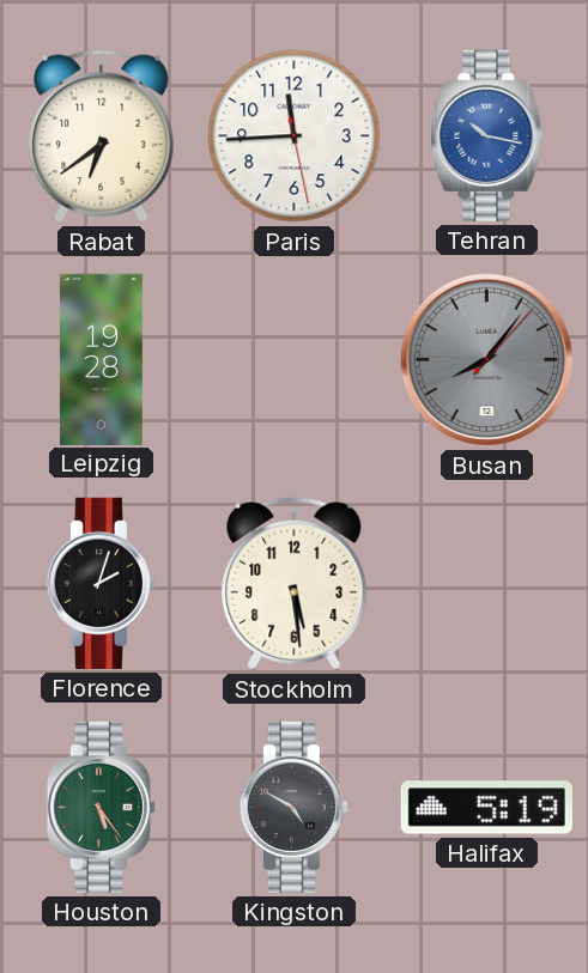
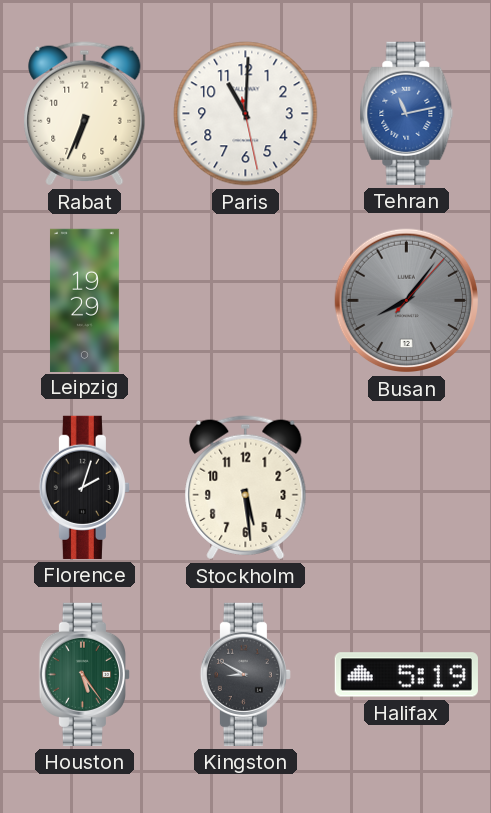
Rabat: 6:39 -> 6:34 (85, 114)
Paris: 11:44 -> 11:00 (246, 114)
Tehran: 10:17 -> 11:13 (407, 113)
Leipzig: 19:28 -> 19:29 (84, 300)
Kingston: 4:50 -> 8:50 (245, 674)
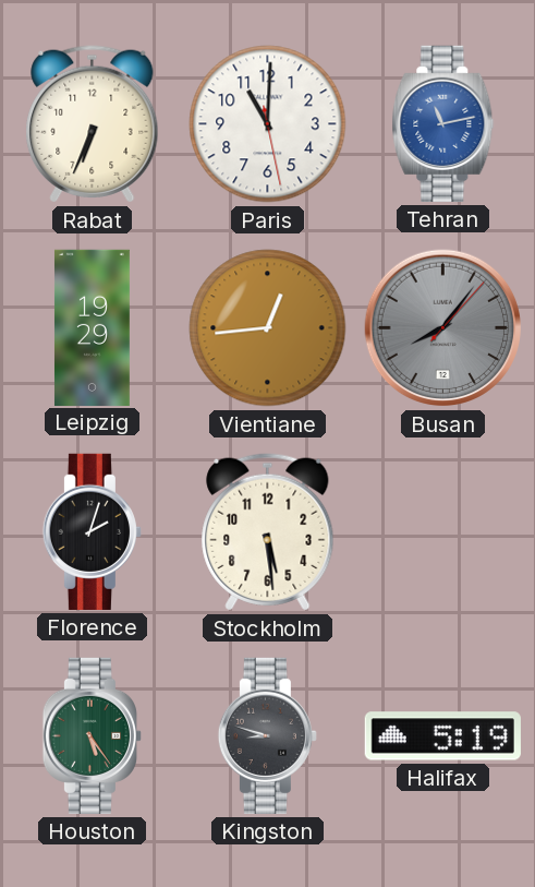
Vientiane: none -> 12:44 (268, 328)
Kingston: 8:50 -> 8:48 (267, 735)
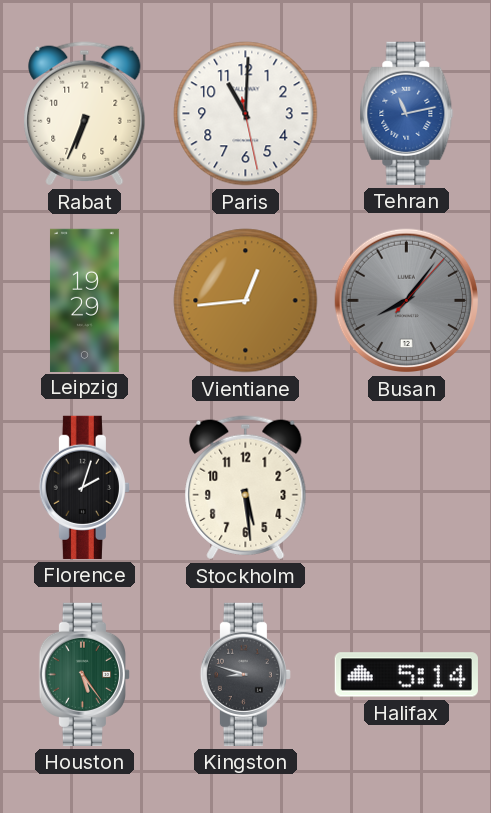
Halifax: 5:19 -> 5:14 (406, 675)
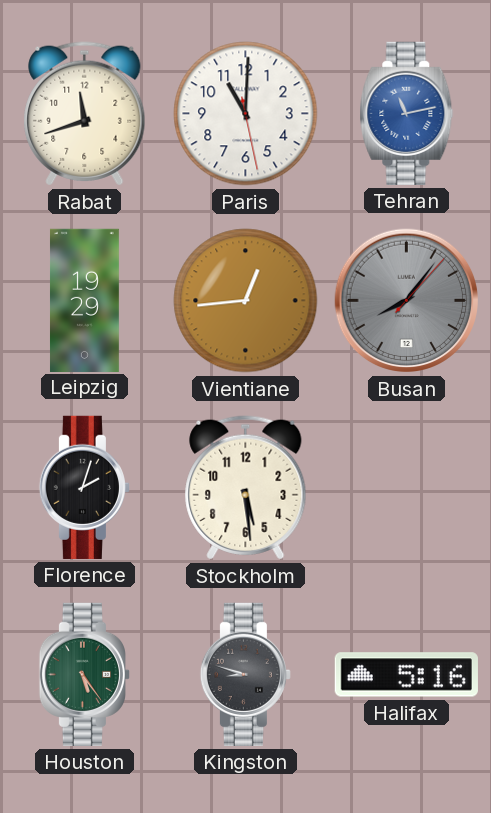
Rabat: 6:34 -> 11:42 (85, 114)
Halifax: 5:14 -> 5:16 (406, 675)
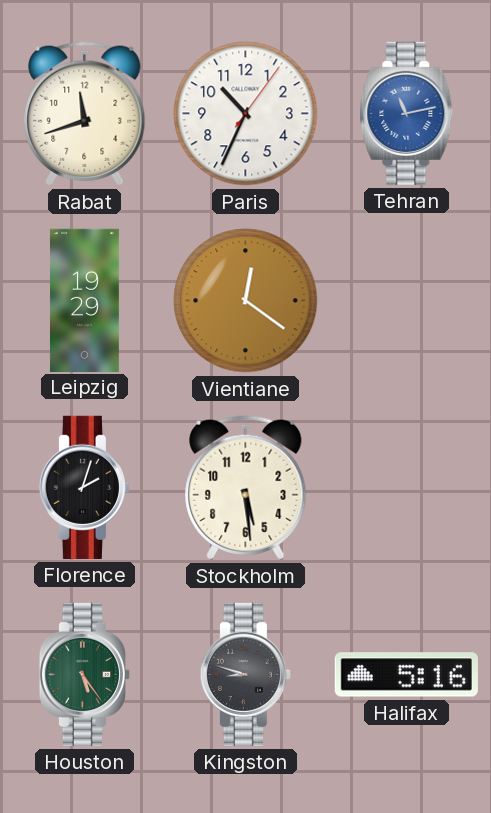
Paris: 11:00 -> 10:34 (246, 114)
Vientiane: 12:44 -> 12:21 (246, 301)
Busan: 8:06 -> none (407, 301)
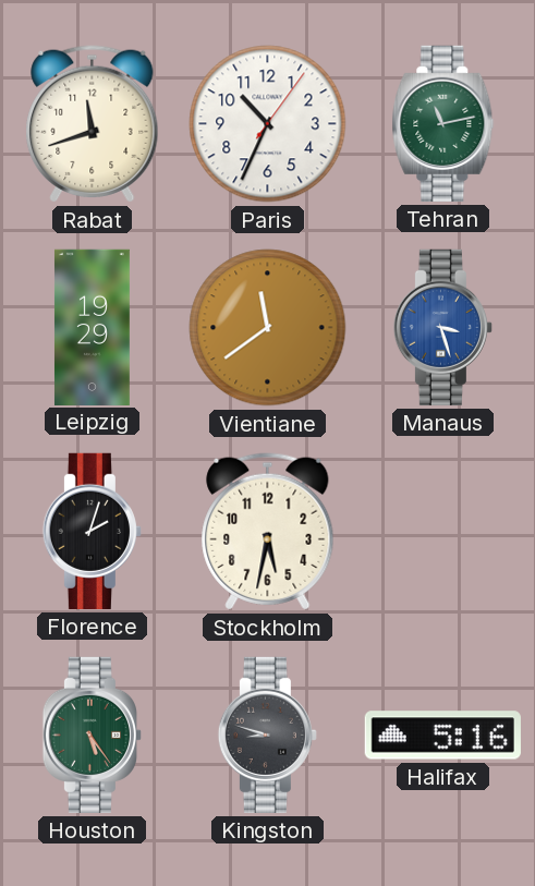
Tehran dial: blue -> green (443, 123)
Vientiane: 12:21 -> 11:39 (268, 328)
Manaus: none -> 3:27 (442, 327)
Stockholm: 5:29 -> 5:32 (268, 532)
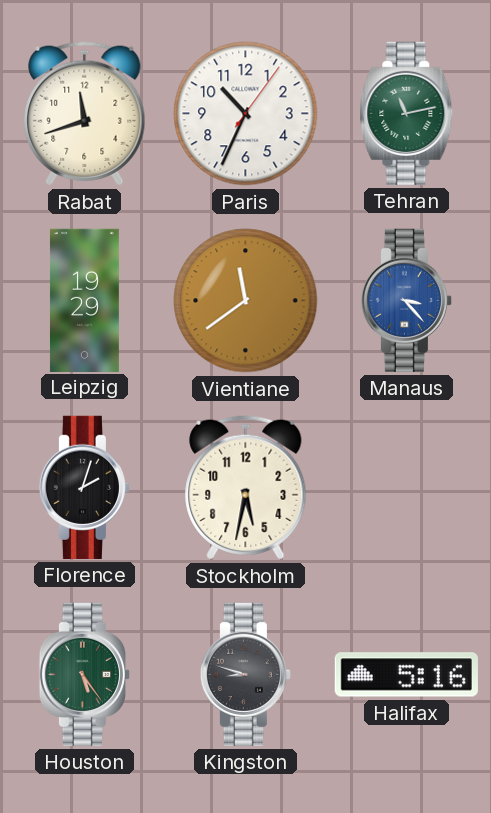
Manaus: 3:27 -> 3:23 (406, 300)
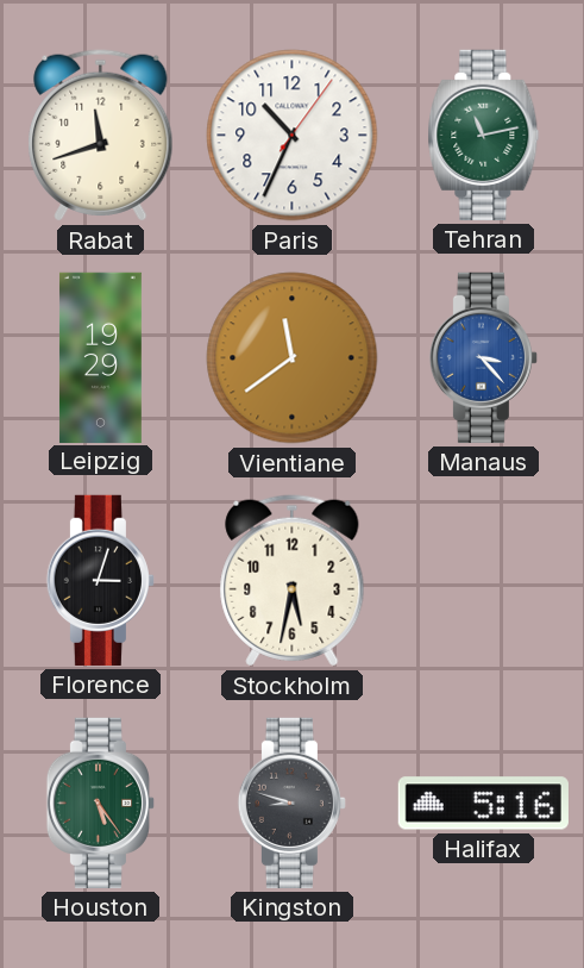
Florence: 2:03 -> 3:03 (100, 580)
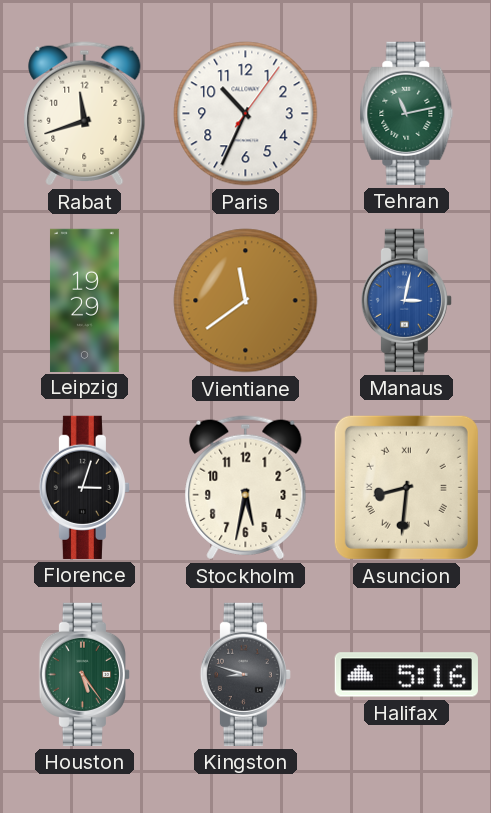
Manaus: 3:23 -> 3:02 (406, 300)
Asuncion: none -> 8:31 (406, 487)
